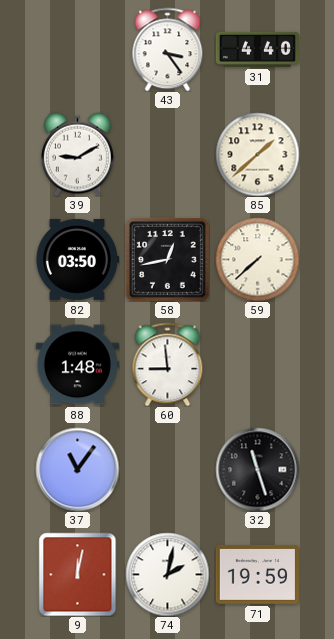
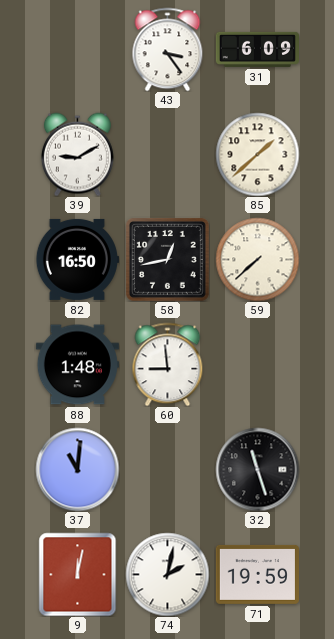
31: 4:40 -> 6:09 (257, 49)
82: 03:50 -> 16:50 (77, 259)
37: 11:06 -> 11:01 (77, 469)
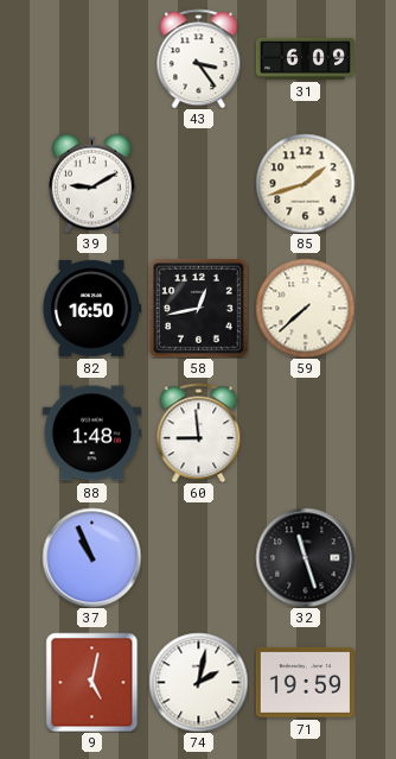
85: 1:38 -> 1:42 (305, 183)
37: 11:01 -> 10:56 (91, 557)
9: 12:02 -> 5:02 (92, 682)
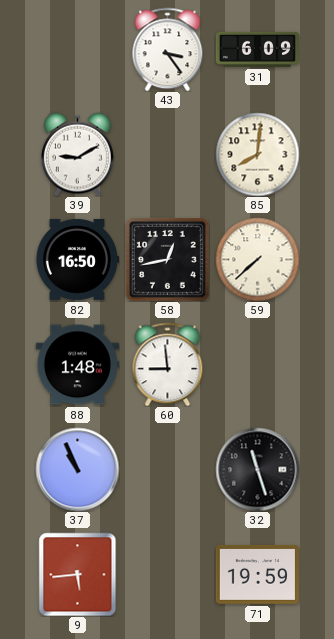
85: 1:42 -> 8:01 (257, 154)
9: 5:02 -> 5:44 (78, 574)
74: 2:02 -> none (198, 682)
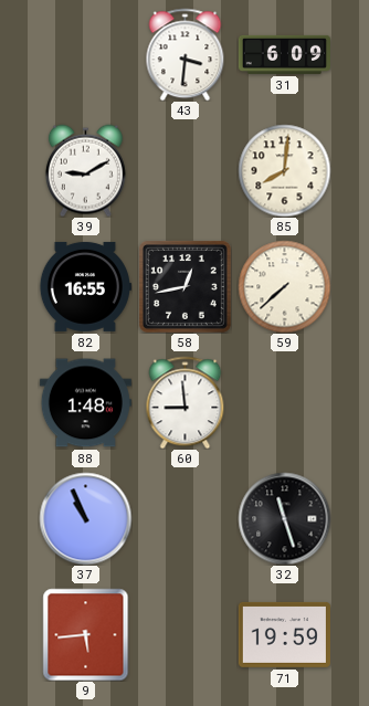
43: 3:24 -> 3:31 (186, 54)
82: 16:50 -> 16:55 (85, 286)
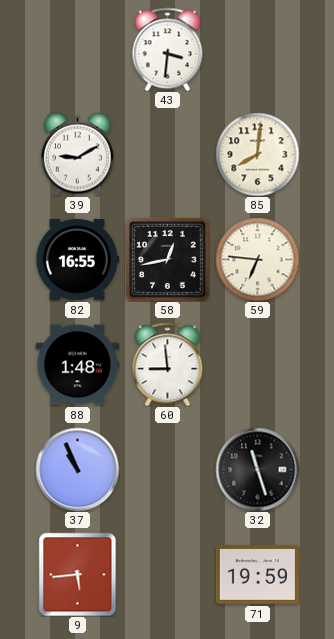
31: 6:09 -> none (284, 54)
59: 7:38 -> 6:46 (257, 259)
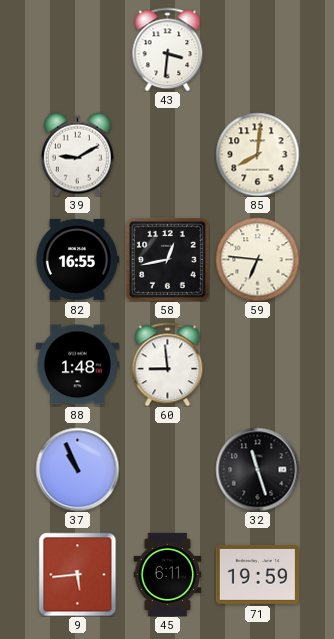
45: none -> 6:11 (168, 574)
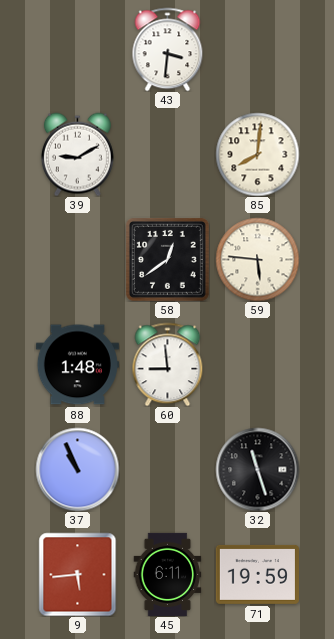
82: 16:55 -> none (77, 259)
58: 12:43 -> 12:39 (167, 259)
59: 6:46 -> 5:46 (257, 259)
